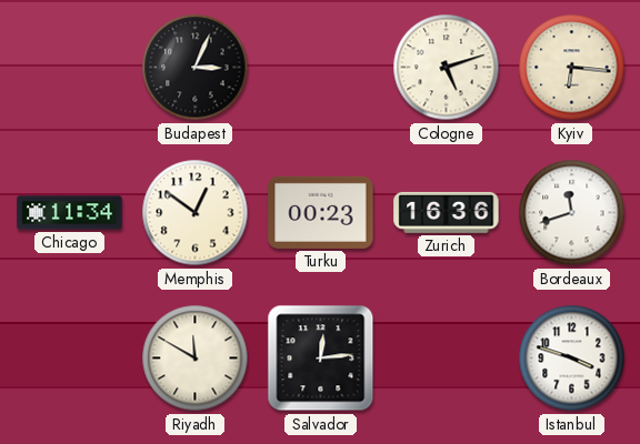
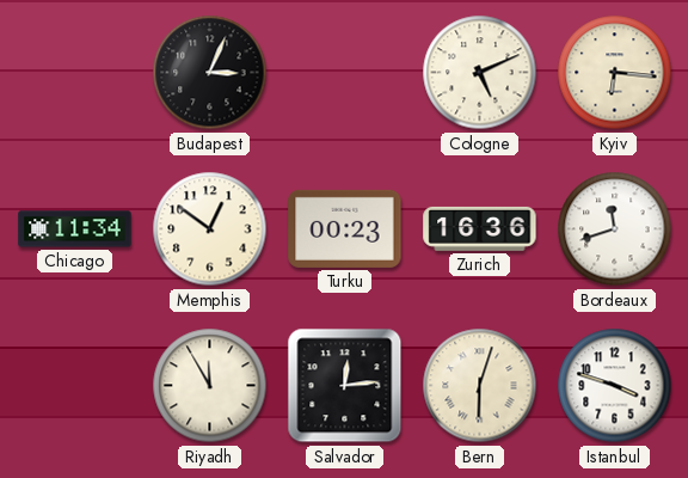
Cologne: 5:12 -> 5:11 (480, 73)
Riyadh: 11:50 -> 11:55 (210, 386)
Bern: none -> 6:03 (480, 386)
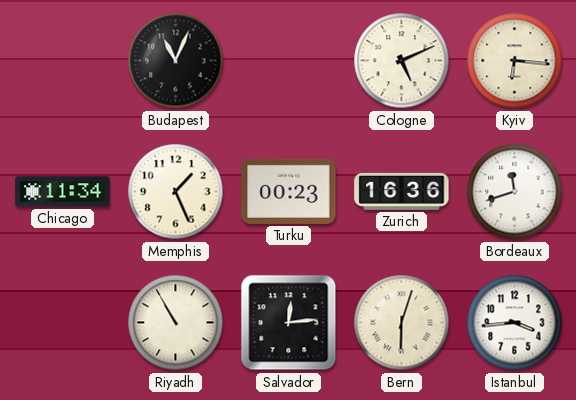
Budapest: 3:04 -> 11:04 (176, 61)
Memphis: 12:51 -> 1:26 (176, 192)
Riyadh: 11:55 -> 10:55 (176, 323)
Istanbul: 3:48 -> 3:44 (515, 323)
